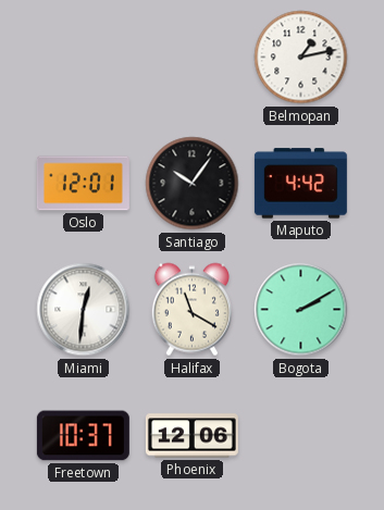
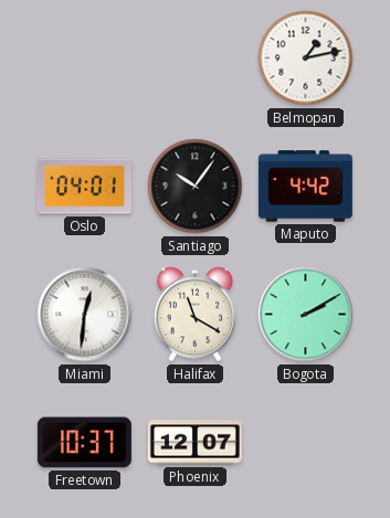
Oslo: 12:01 -> 04:01 (84, 187)
Phoenix: 12:06 -> 12:07 (194, 443)
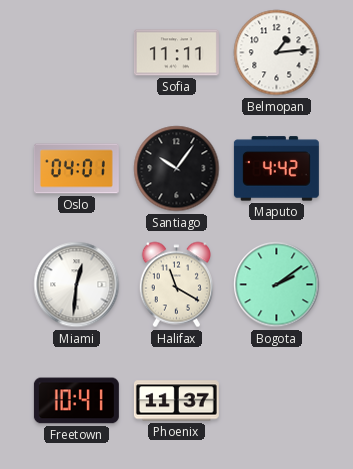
Sofia: none -> 11:11 (176, 53)
Belmopan: 1:13 -> 1:14 (277, 53)
Bogota: 2:10 -> 2:09 (277, 285)
Freetown: 10:37 -> 10:41 (76, 401)
Phoenix: 12:07 -> 11:37 (176, 401)
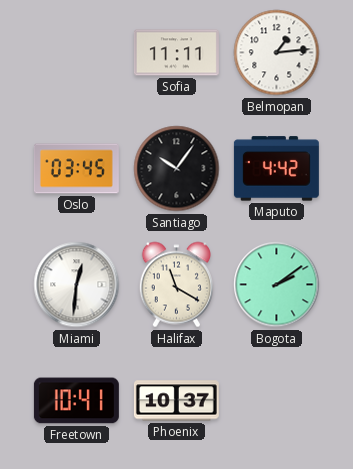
Oslo: 04:01 -> 03:45 (76, 169)
Phoenix: 11:37 -> 10:37 (176, 401)
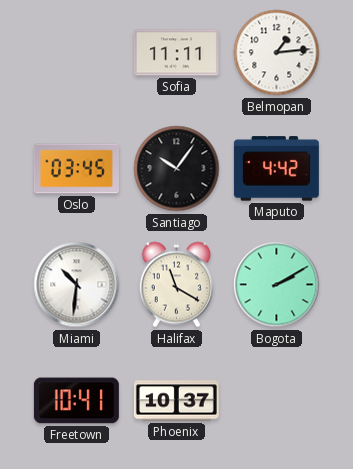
Miami: 12:31 -> 10:31 (77, 285)
Bogota: 2:09 -> 2:10 (277, 285)
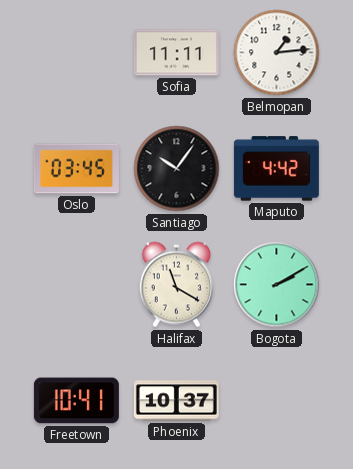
Miami: 10:31 -> none (77, 285)
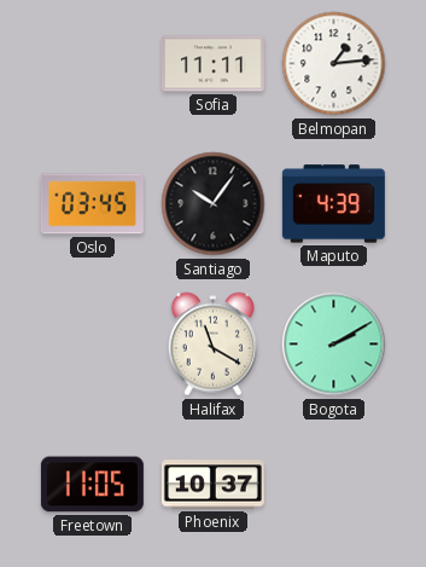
Maputo: 4:42 -> 4:39 (333, 204)
Freetown: 10:41 -> 11:05 (92, 485)
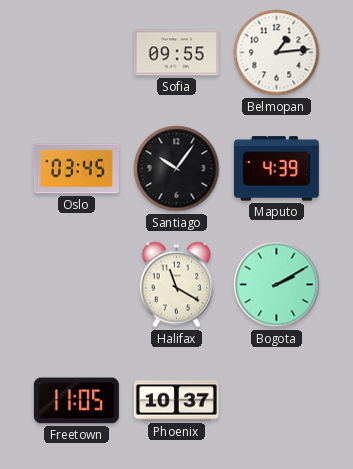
Sofia: 11:11 -> 09:55 (176, 53)
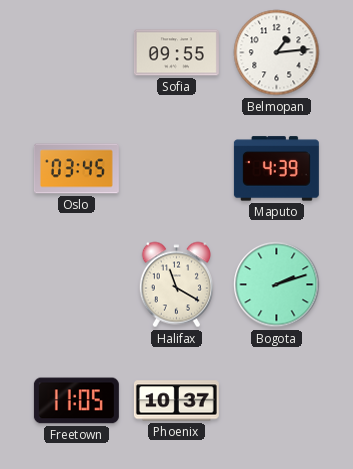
Santiago: 10:06 -> none (177, 169)
Bogota: 2:10 -> 2:12 (277, 285)
